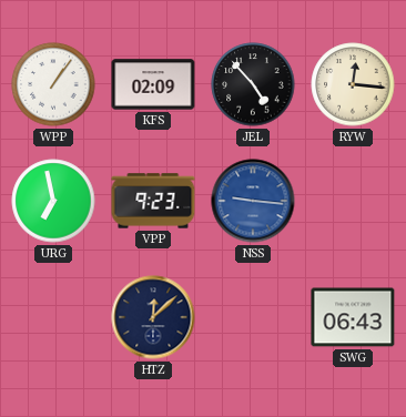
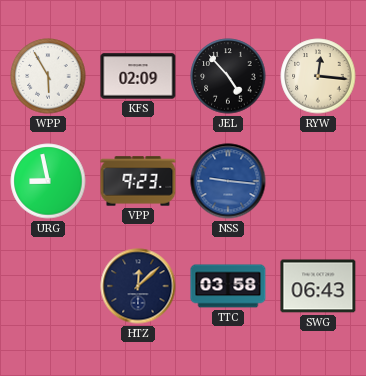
WPP: 1:06 -> 5:55 (48, 76)
URG: 6:58 -> 8:58 (48, 181)
TTC: none -> 03:58 (228, 286)
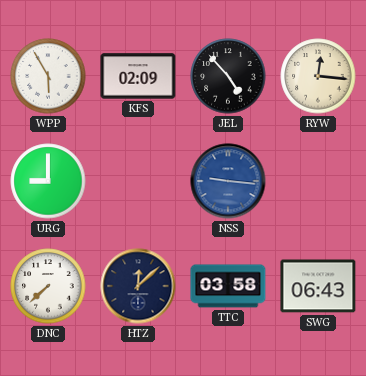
URG: 8:58 -> 9:00 (48, 181)
VPP: 9:23 -> none (138, 181)
DNC: none -> 7:38 (48, 286)
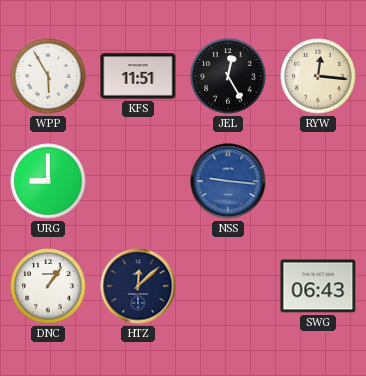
KFS: 02:09 -> 11:51 (138, 76)
JEL: 4:53 -> 12:25 (228, 76)
DNC: 7:38 -> 1:06 (48, 286)
TTC: 03:58 -> none (228, 286)
